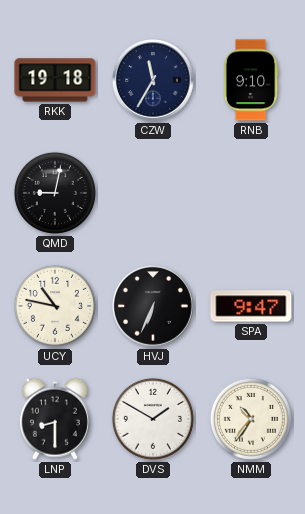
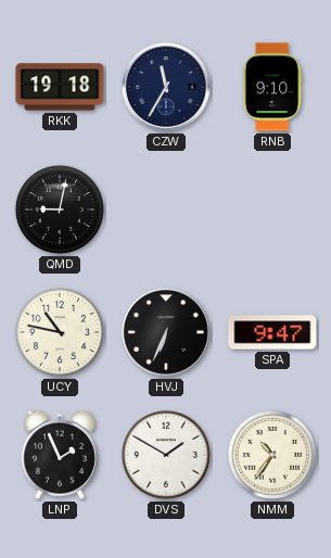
LNP: 8:30 -> 1:56 (60, 455)
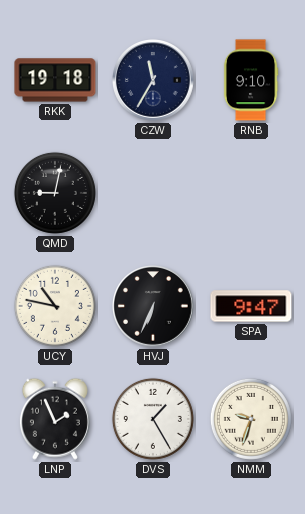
DVS: 1:50 -> 1:25 (153, 419)
NMM: 10:36 -> 9:33 (251, 419)
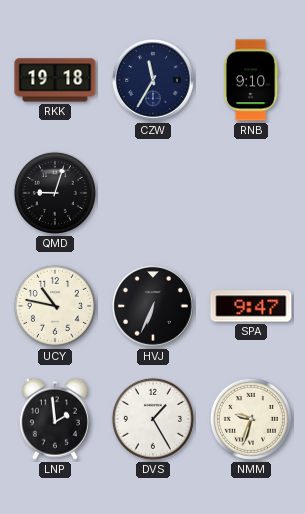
QMD: 9:02 -> 9:03 (55, 193)
LNP: 1:56 -> 1:59 (55, 419)
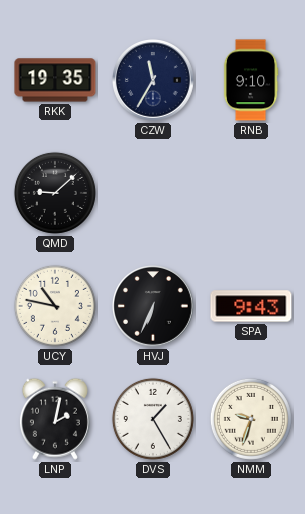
RKK: 19:18 -> 19:35 (55, 80)
QMD: 9:03 -> 9:08 (55, 193)
SPA: 9:47 -> 9:43 (251, 306)
LNP: 1:59 -> 2:02 (55, 419)
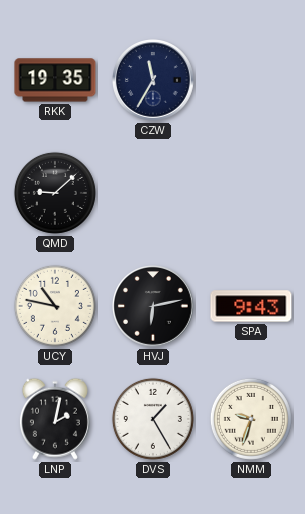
RNB: 9:10 -> none (251, 80)
HVJ: 6:34 -> 6:13 (154, 307)
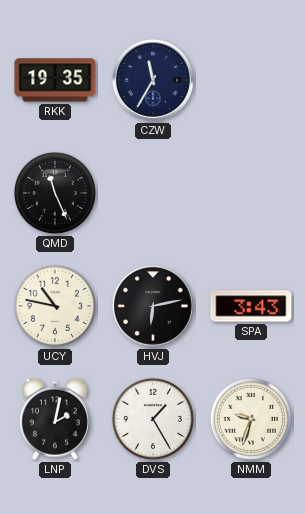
QMD: 9:08 -> 11:26 (55, 193)
SPA: 9:43 -> 3:43 (251, 306)
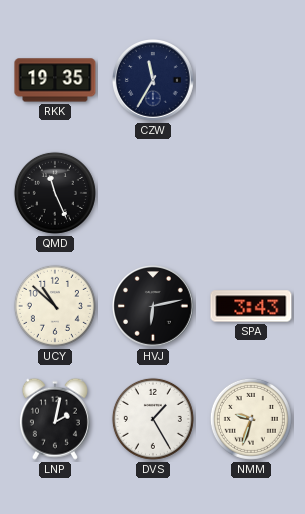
UCY: 10:47 -> 10:52 (55, 306)
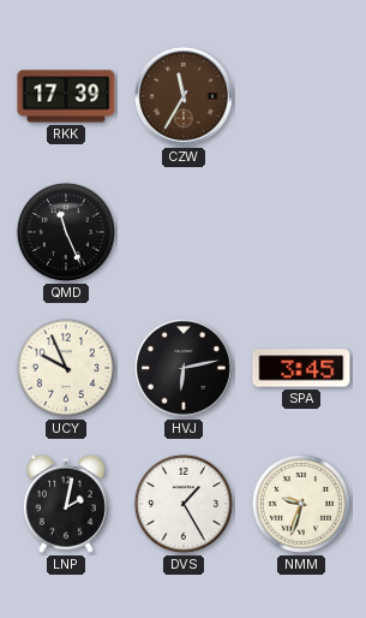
RKK: 19:35 -> 17:39 (66, 96)
CZW dial: navy -> brown (185, 97)
UCY: 10:52 -> 9:56 (66, 368)
SPA: 3:43 -> 3:45 (301, 368)
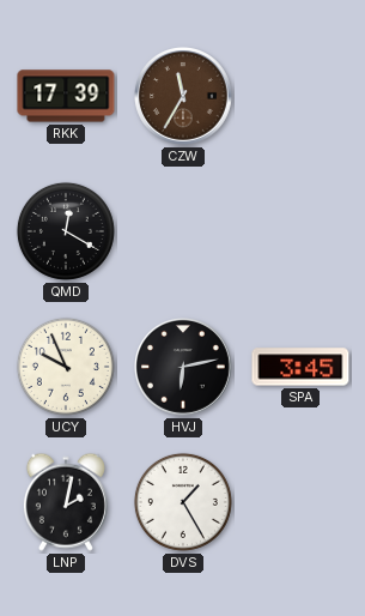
QMD: 11:26 -> 12:20 (66, 231)
NMM: 9:33 -> none (301, 504)
